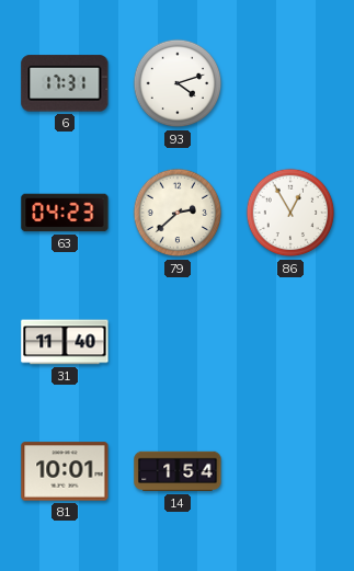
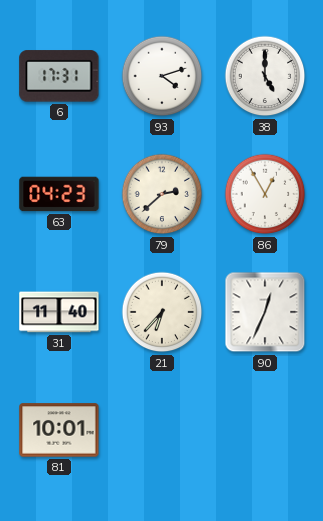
38: none -> 5:00 (265, 76)
21: none -> 6:37 (162, 312)
90: none -> 12:34 (265, 312)
14: 1:54 -> none (178, 471)
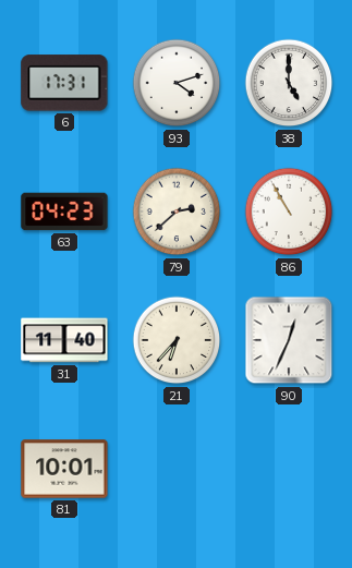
86: 12:55 -> 10:55 (289, 212)
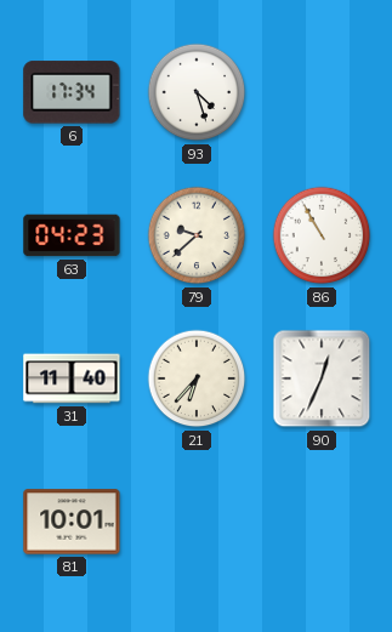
6: 17:31 -> 17:34 (72, 92)
93: 4:12 -> 4:27 (197, 92)
38: 5:00 -> none (289, 83)
79: 2:38 -> 9:38 (197, 235)
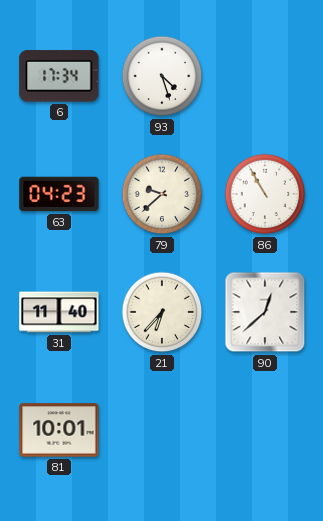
90: 12:34 -> 12:38 (265, 312)
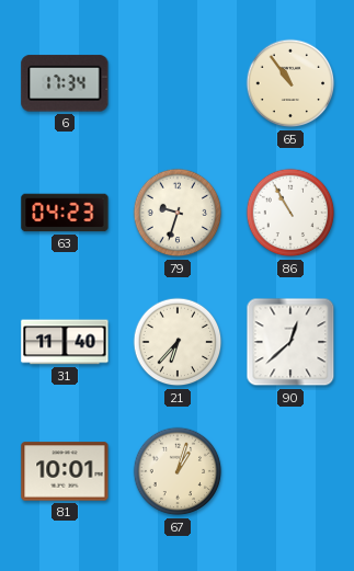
93: 4:27 -> none (162, 76)
65: none -> 10:54 (290, 83)
79: 9:38 -> 9:33 (178, 213)
67: none -> 1:03 (178, 471)
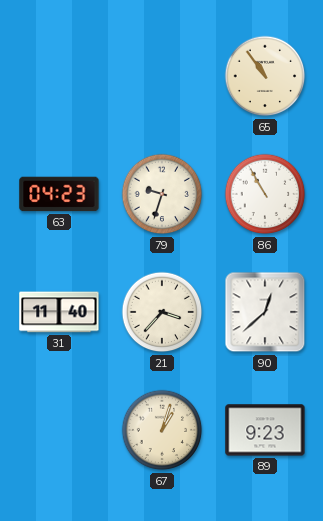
6: 17:34 -> none (65, 83)
21: 6:37 -> 3:37 (162, 312)
81: 10:01 -> none (65, 471)
89: none -> 9:23 (265, 430)
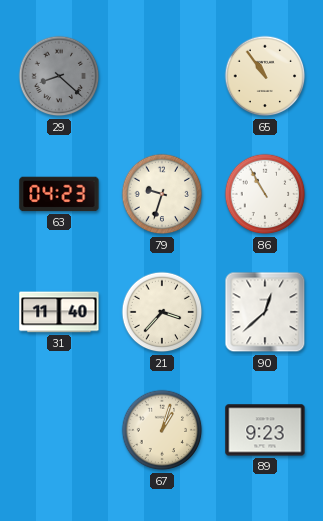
29: none -> 8:22 (59, 76)
